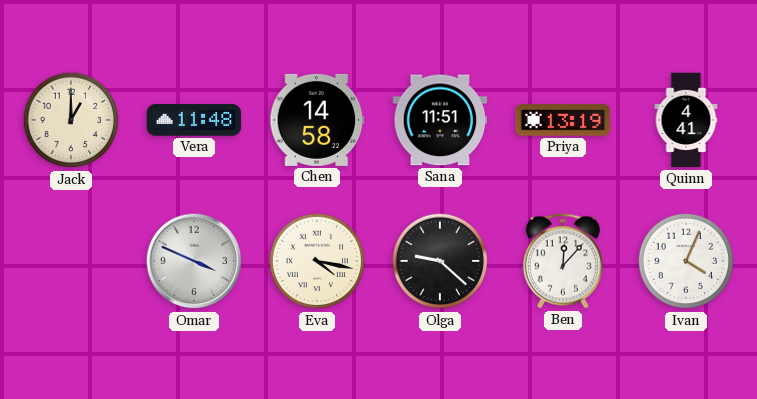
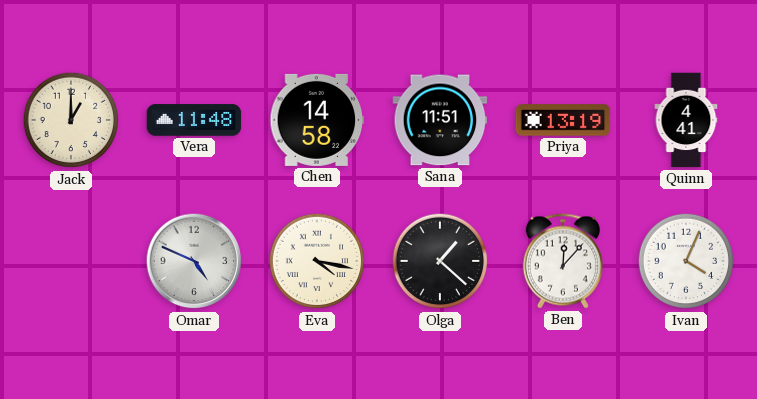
Omar: 3:49 -> 4:49 (194, 261)
Olga: 9:22 -> 1:22 (440, 261)
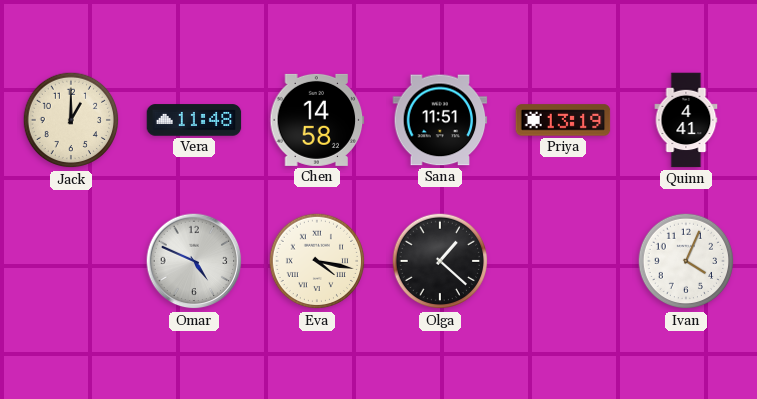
Ben: 12:07 -> none (563, 261)
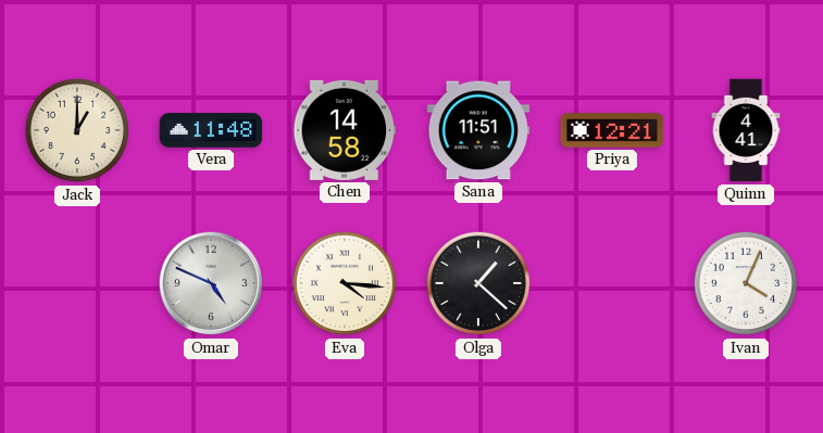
Priya: 13:19 -> 12:21 (612, 130)
Eva: 4:17 -> 4:16 (345, 283)
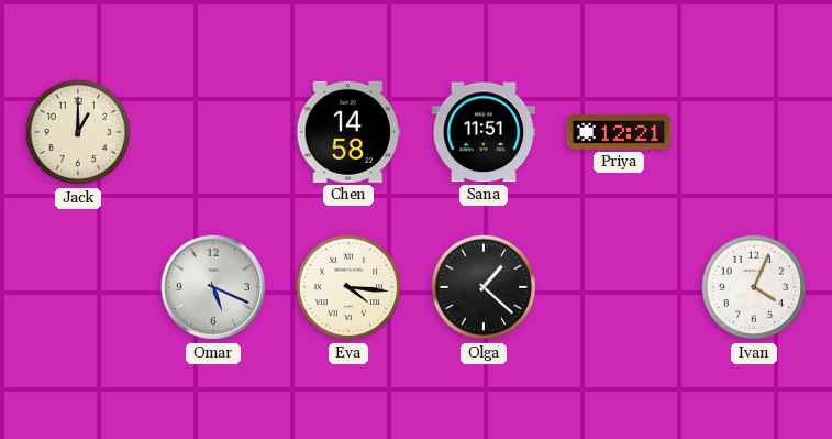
Vera: 11:48 -> none (211, 130)
Quinn: 4:41 -> none (746, 130)
Omar: 4:49 -> 5:19 (213, 287)
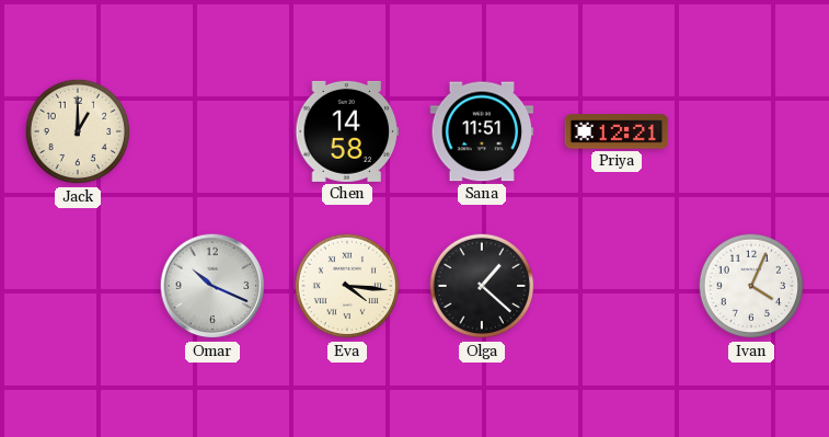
Omar: 5:19 -> 10:19 (212, 286)
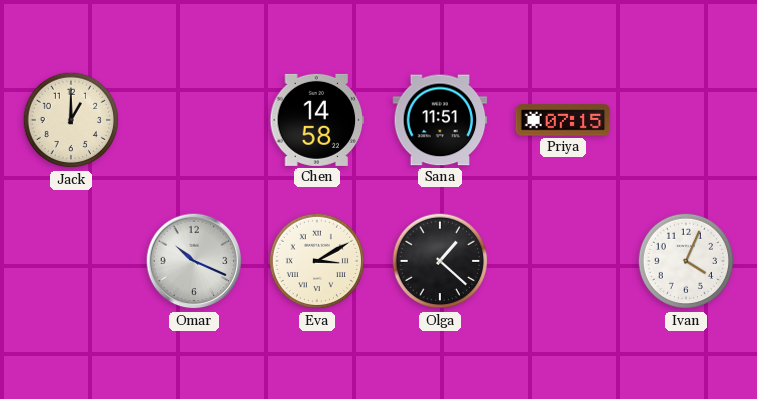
Priya: 12:21 -> 07:15 (563, 120)
Eva: 4:16 -> 3:10 (317, 261)
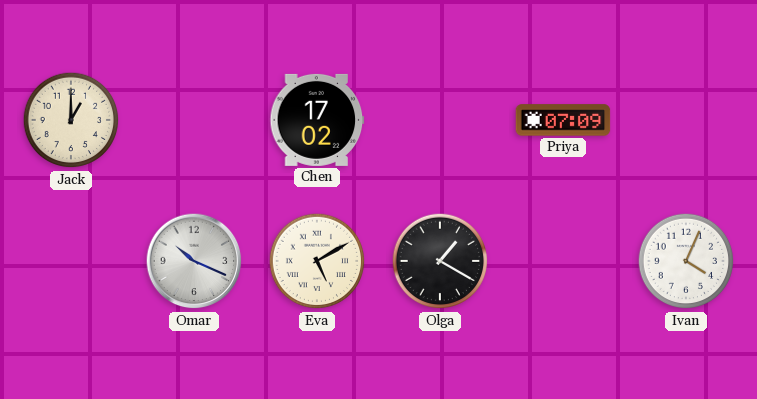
Chen: 14:58 -> 17:02 (317, 120)
Sana: 11:51 -> none (440, 120)
Priya: 07:15 -> 07:09 (563, 120)
Eva: 3:10 -> 5:10 (317, 261)
Olga: 1:22 -> 1:20 (440, 261)
